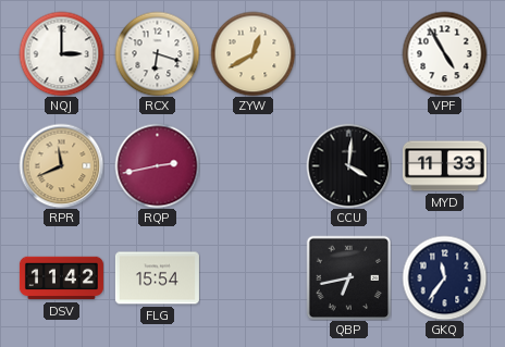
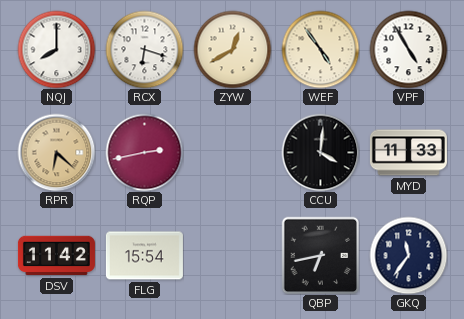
NQJ: 3:00 -> 8:00 (56, 49)
WEF: none -> 4:54 (320, 49)
RPR: 11:41 -> 6:22 (56, 152)
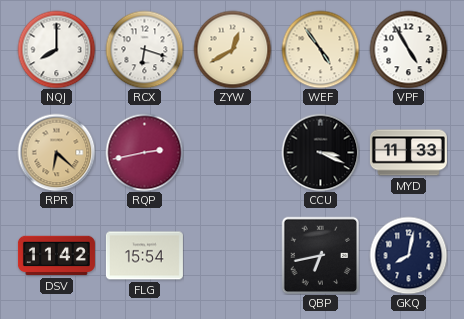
CCU: 4:01 -> 3:19 (320, 152)
GKQ: 11:36 -> 8:02 (408, 255)
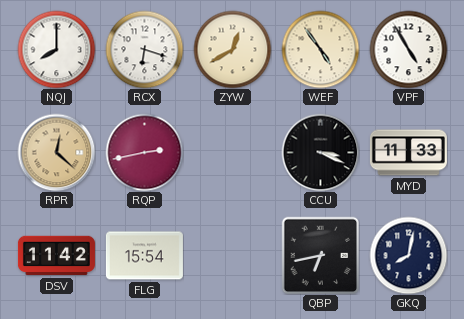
RPR: 6:22 -> 12:22 (56, 152)
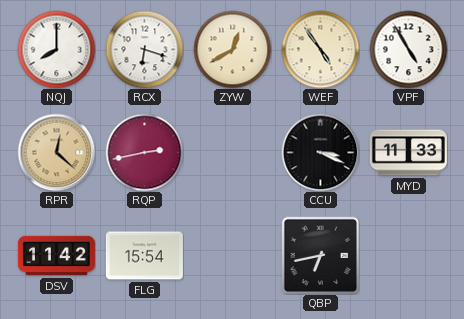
GKQ: 8:02 -> none (408, 255)
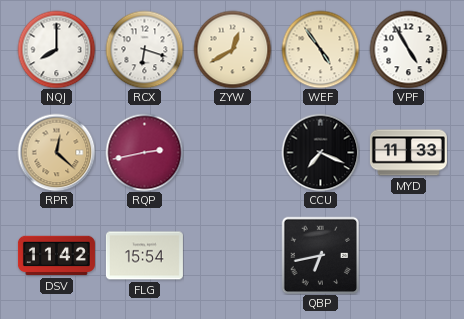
CCU: 3:19 -> 7:19 (320, 152)
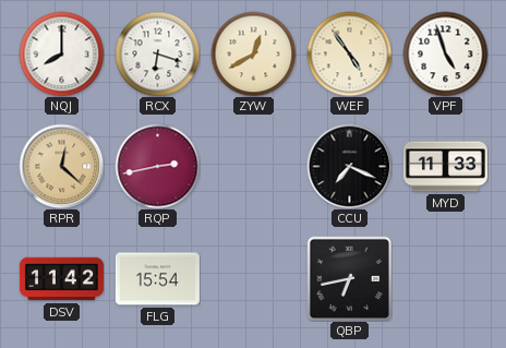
VPF: 4:55 -> 4:57 (445, 53)
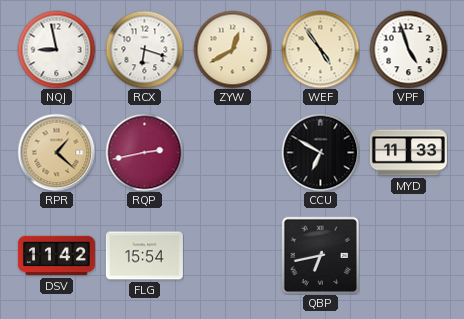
NQJ: 8:00 -> 8:58 (56, 49)
RPR: 12:22 -> 1:22 (56, 152)
CCU: 7:19 -> 6:50 (320, 152)
